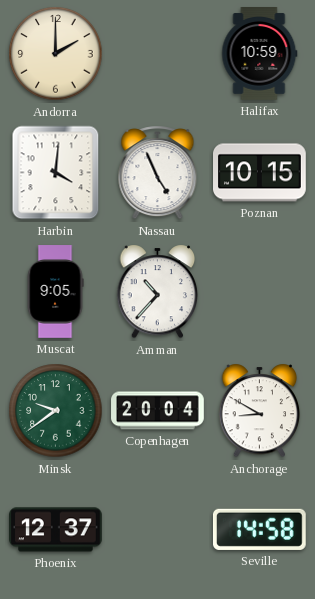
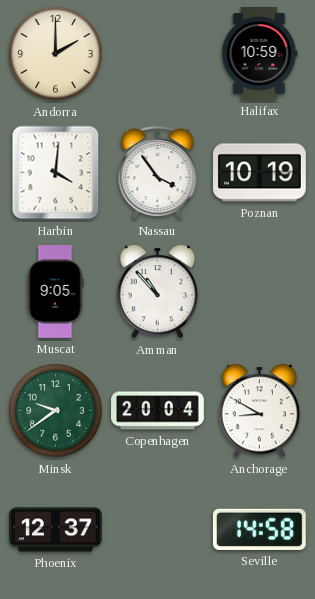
Nassau: 4:56 -> 3:54 (158, 173)
Poznan: 10:15 -> 10:19 (260, 173)
Amman: 10:37 -> 10:53 (158, 292)
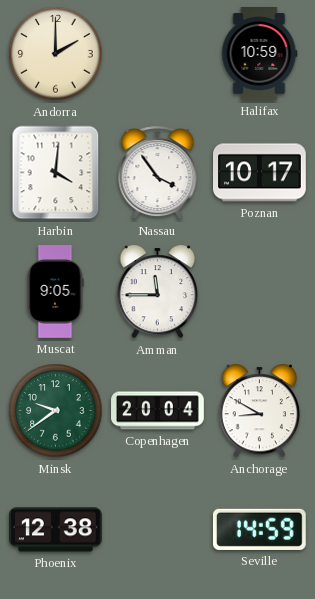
Poznan: 10:19 -> 10:17 (260, 173)
Amman: 10:53 -> 11:45 (158, 292)
Phoenix: 12:37 -> 12:38 (56, 530)
Seville: 14:58 -> 14:59 (259, 529)
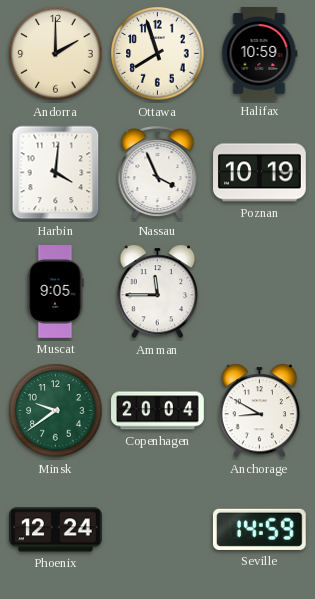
Ottawa: none -> 7:57 (158, 54)
Nassau: 3:54 -> 3:56 (158, 173)
Poznan: 10:17 -> 10:19 (260, 173)
Phoenix: 12:38 -> 12:24 (56, 530)
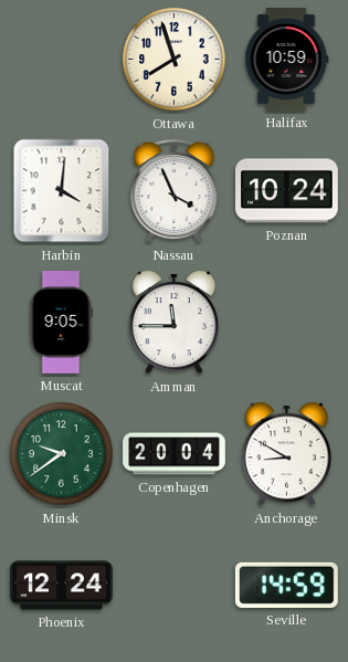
Andorra: 2:00 -> none (56, 54)
Poznan: 10:19 -> 10:24 (287, 191)
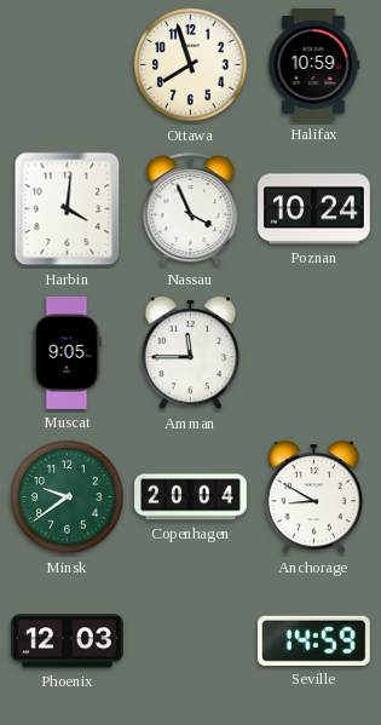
Phoenix: 12:24 -> 12:03 (68, 641)
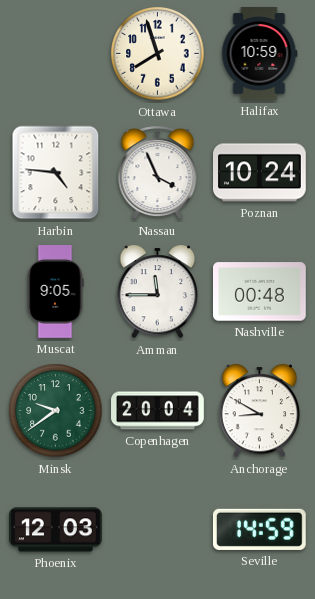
Harbin: 4:01 -> 4:46 (56, 173)
Nashville: none -> 00:48 (260, 292)
